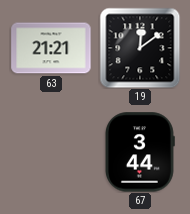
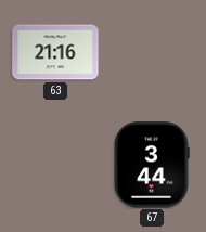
63: 21:21 -> 21:16 (55, 52)
19: 12:09 -> none (140, 48)
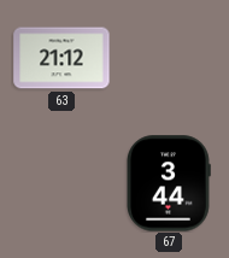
63: 21:16 -> 21:12 (61, 58)
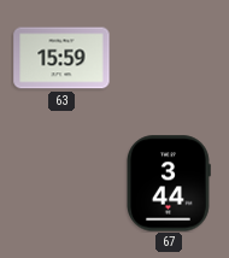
63: 21:12 -> 15:59 (61, 58)
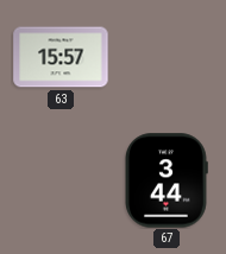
63: 15:59 -> 15:57 (61, 57)
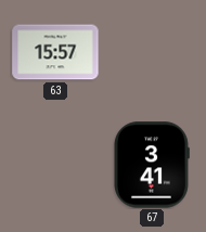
67: 3:44 -> 3:41 (152, 165)
